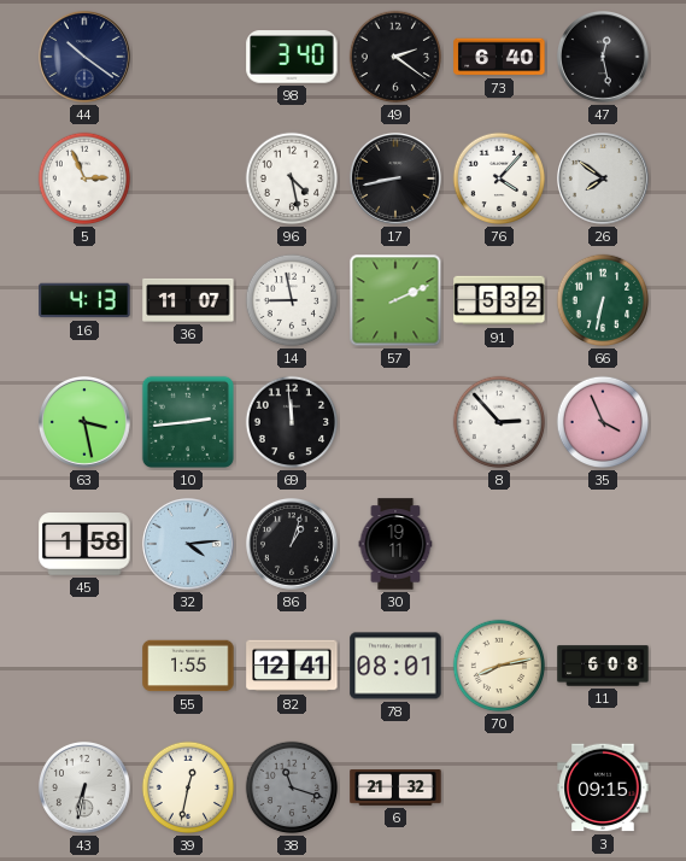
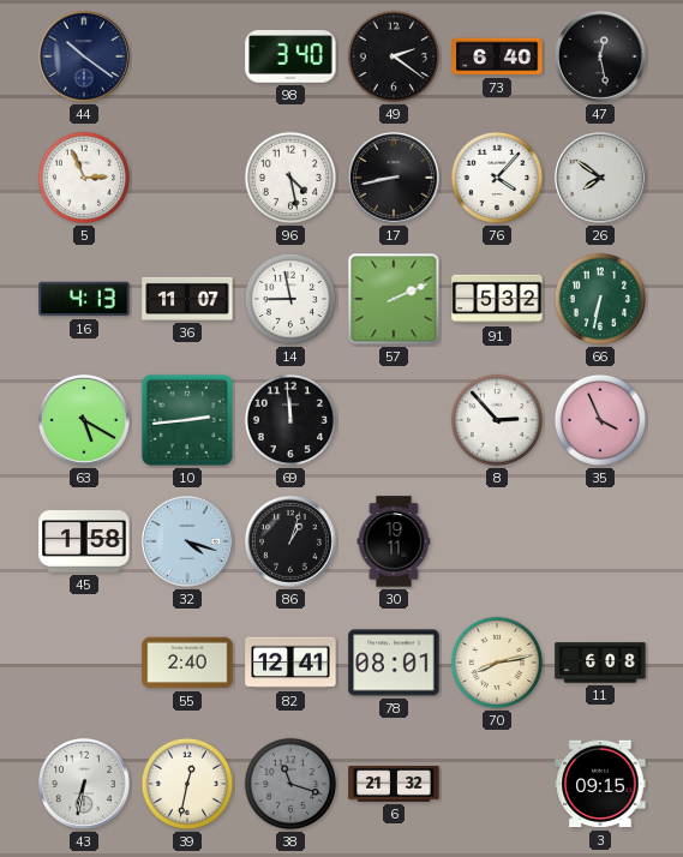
63: 3:28 -> 5:20 (84, 420)
32: 4:14 -> 4:18 (187, 541)
55: 1:55 -> 2:40 (187, 663)
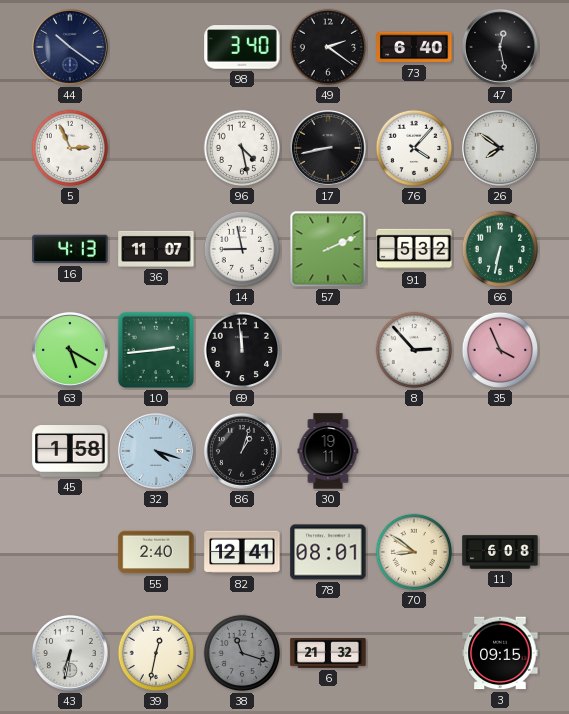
70: 8:13 -> 8:51 (414, 552)
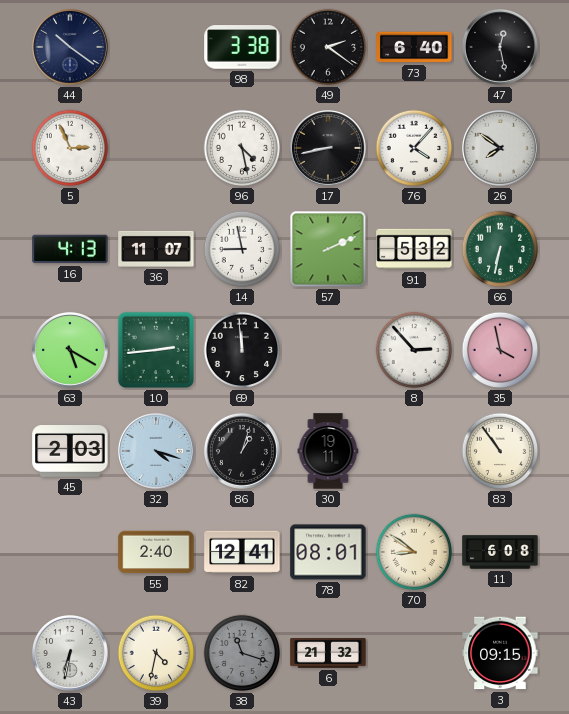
98: 3:40 -> 3:38 (242, 47)
35: 3:56 -> 3:58 (500, 350)
45: 1:58 -> 2:03 (70, 452)
83: none -> 10:54 (500, 451)
39: 12:32 -> 4:32 (156, 653)
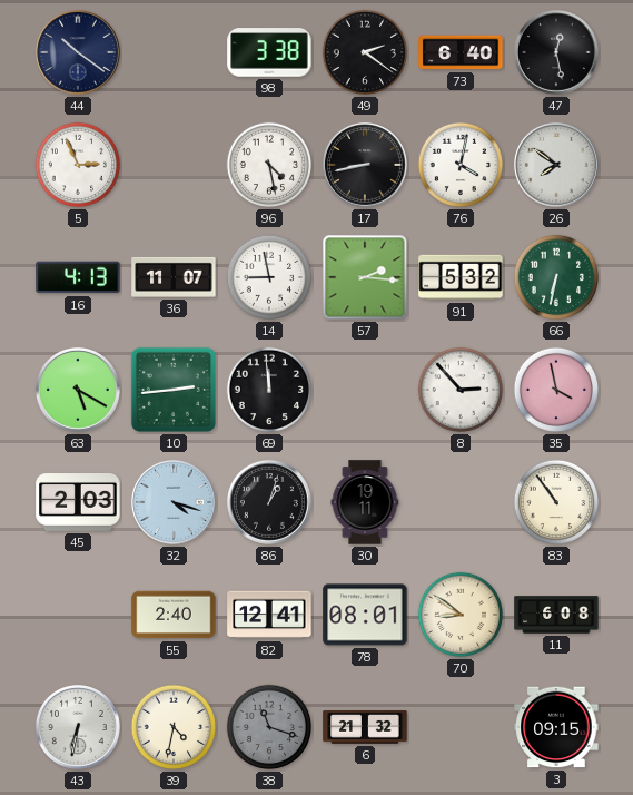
76: 4:07 -> 4:02 (461, 165)
57: 2:11 -> 2:16 (365, 277)
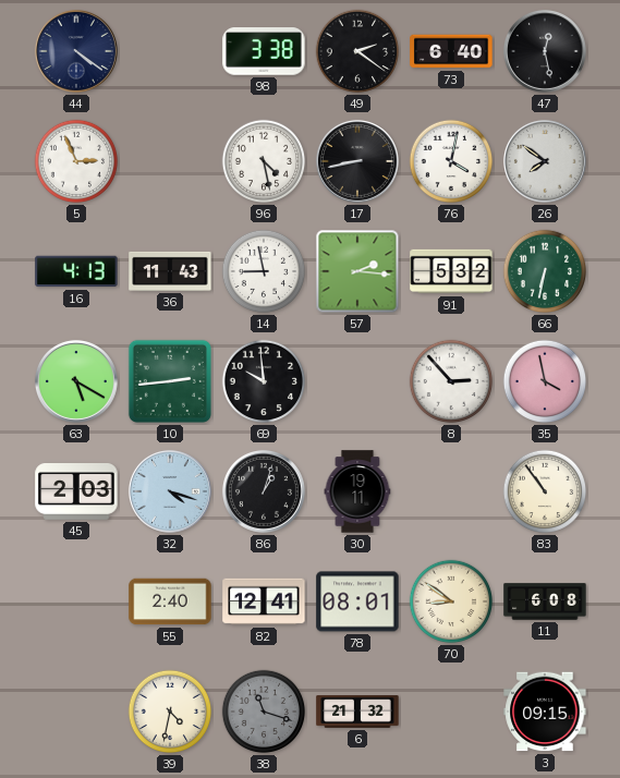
44: 10:21 -> 4:21 (76, 51)
36: 11:07 -> 11:43 (170, 271)
69: 11:59 -> 9:59 (264, 381)
43: 6:32 -> none (78, 727)
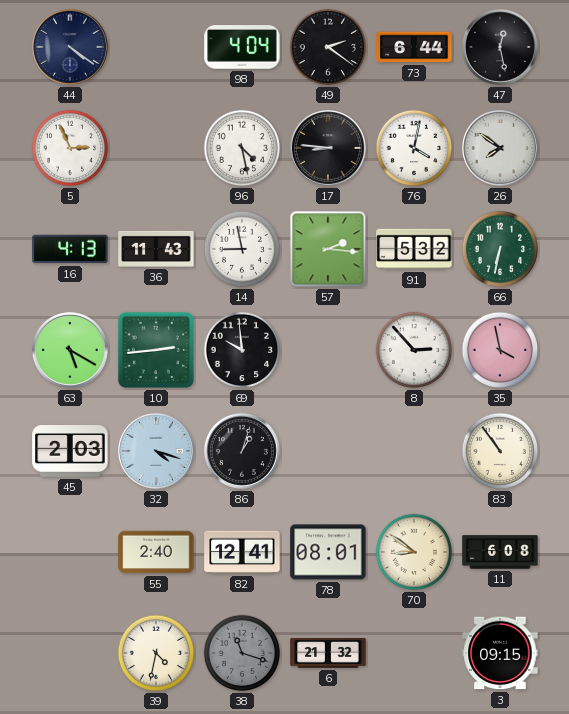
98: 3:38 -> 4:04 (242, 47)
73: 6:40 -> 6:44 (414, 47)
17: 8:43 -> 8:46 (328, 148)
30: 19:11 -> none (357, 491)
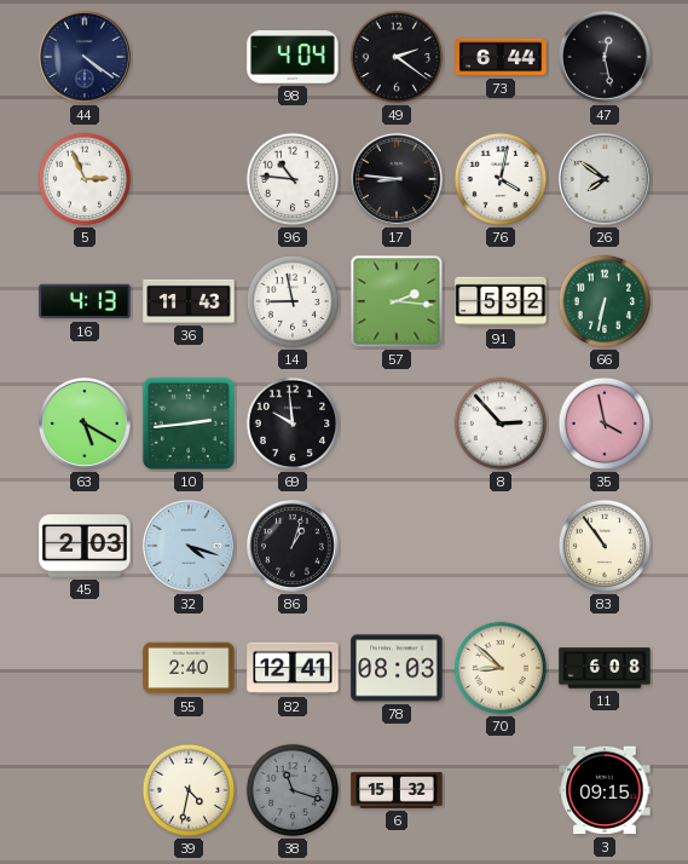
96: 4:28 -> 10:46 (293, 179)
78: 08:01 -> 08:03 (397, 668)
70: 8:51 -> 8:52 (501, 668)
6: 21:32 -> 15:32 (397, 790)
